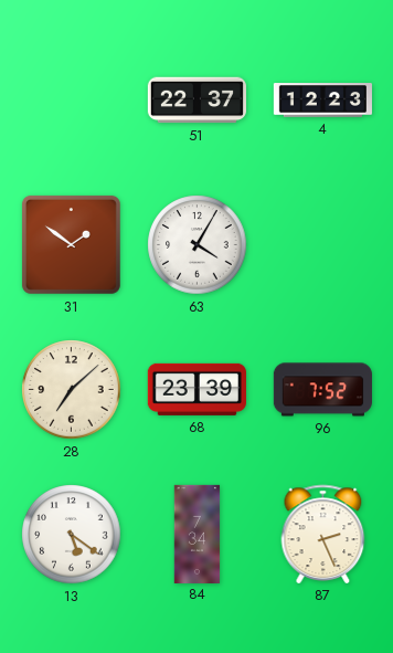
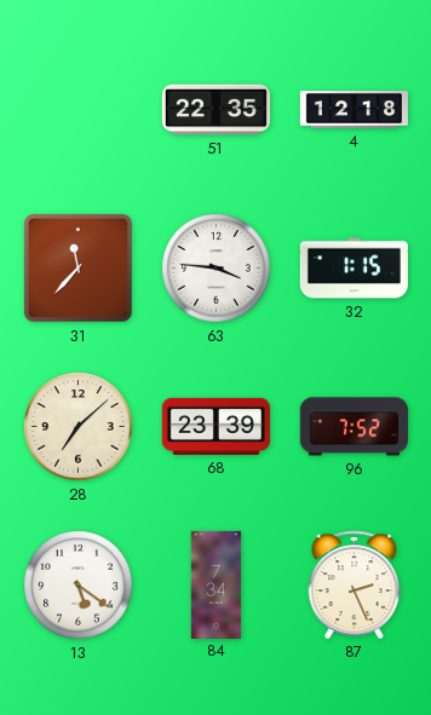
51: 22:37 -> 22:35 (215, 110)
4: 12:23 -> 12:18 (354, 110)
31: 1:51 -> 11:37 (77, 267)
63: 4:05 -> 3:46 (217, 269)
32: none -> 1:15 (354, 269)
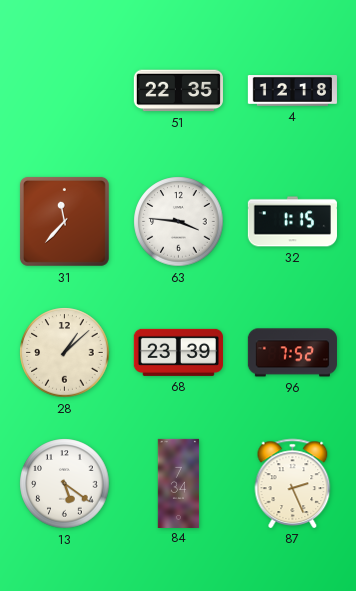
28: 7:08 -> 1:08 (65, 353)
